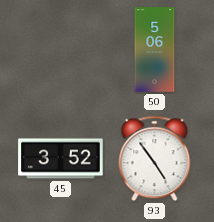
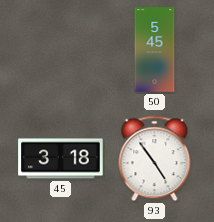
50: 5:06 -> 5:45 (155, 50)
45: 3:52 -> 3:18 (61, 159)
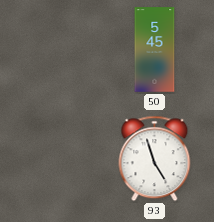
45: 3:18 -> none (61, 159)
93: 4:54 -> 4:57 (155, 159)
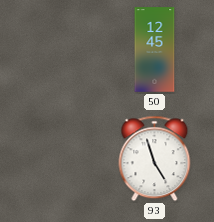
50: 5:45 -> 12:45 (155, 50)
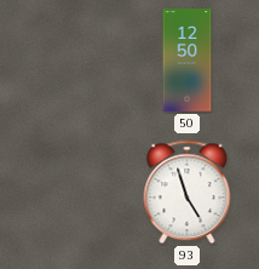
50: 12:45 -> 12:50 (188, 61)
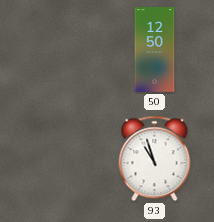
93: 4:57 -> 10:57 (155, 159)
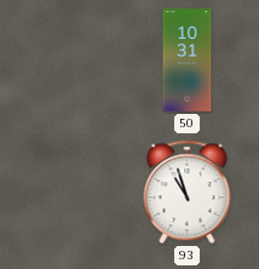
50: 12:50 -> 10:31 (188, 61)
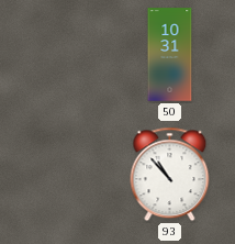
93: 10:57 -> 10:53 (170, 175)
